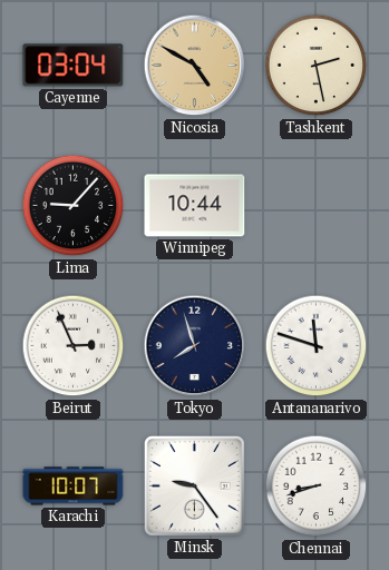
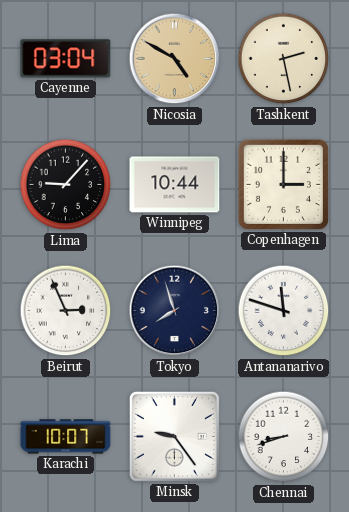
Copenhagen: none -> 3:00 (283, 184)
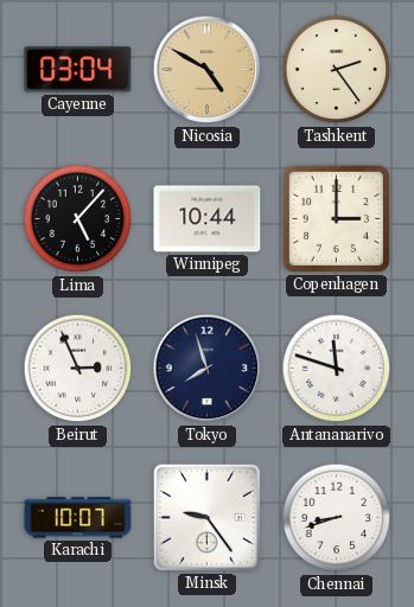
Tashkent: 2:28 -> 2:24 (337, 70)
Lima: 9:07 -> 5:07 (78, 219)
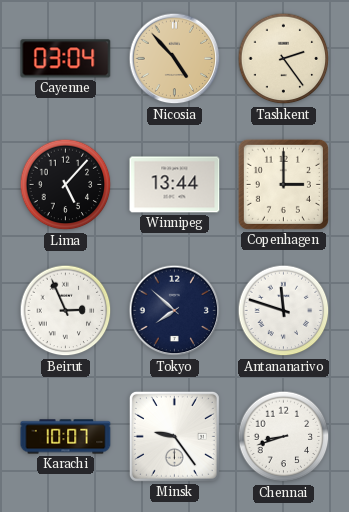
Nicosia: 4:50 -> 4:53 (175, 59)
Winnipeg: 10:44 -> 13:44 (175, 185)
Tokyo: 7:57 -> 7:52 (175, 311)
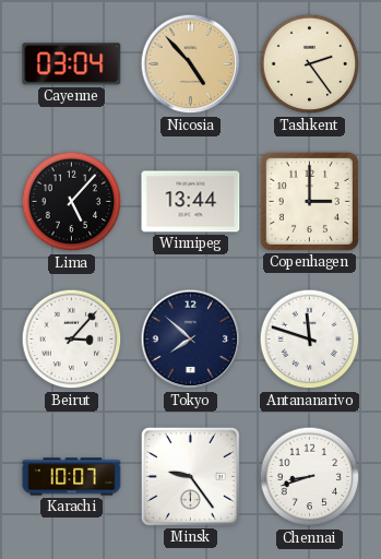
Beirut: 2:56 -> 3:07 (72, 340)
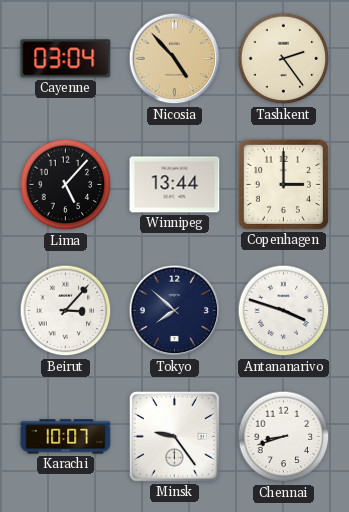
Antananarivo: 11:48 -> 3:48 (284, 311)
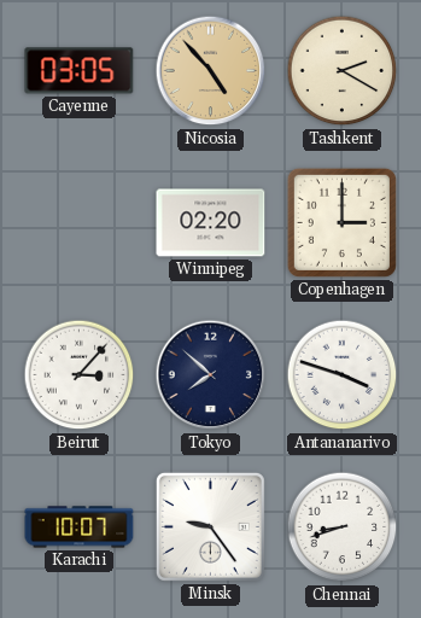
Cayenne: 03:04 -> 03:05 (80, 71)
Tashkent: 2:24 -> 2:20 (343, 71)
Lima: 5:07 -> none (66, 185)
Winnipeg: 13:44 -> 02:20 (211, 223)
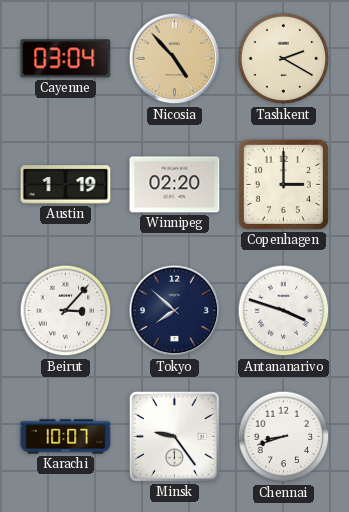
Cayenne: 03:05 -> 03:04 (66, 59)
Austin: none -> 1:19 (66, 185)
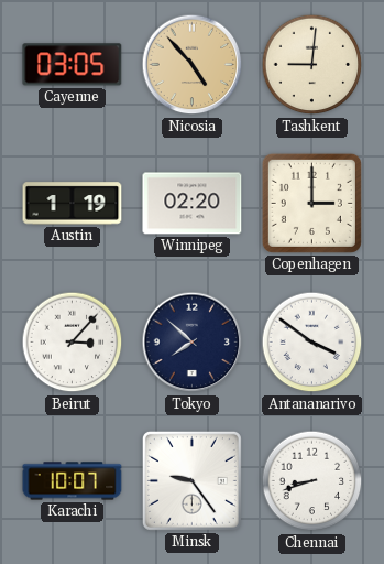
Cayenne: 03:04 -> 03:05 (73, 65)
Tashkent: 2:20 -> 9:01 (312, 65)
Antananarivo: 3:48 -> 3:51 (312, 343)
